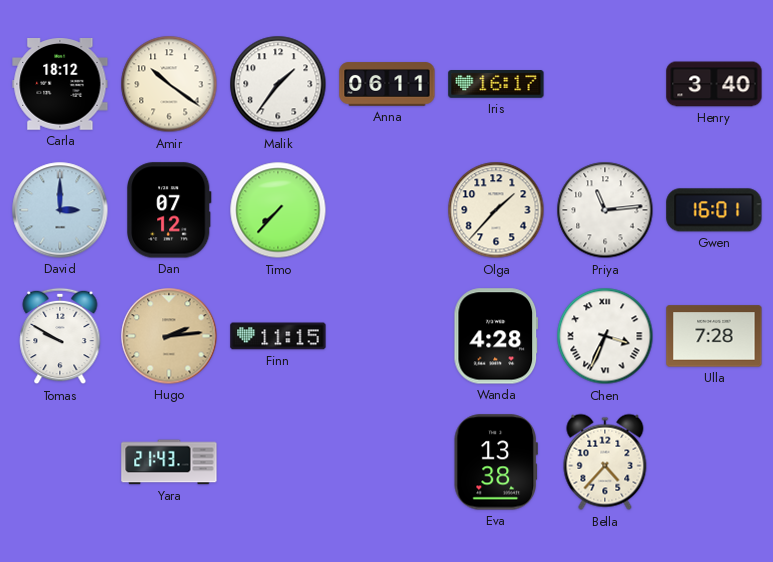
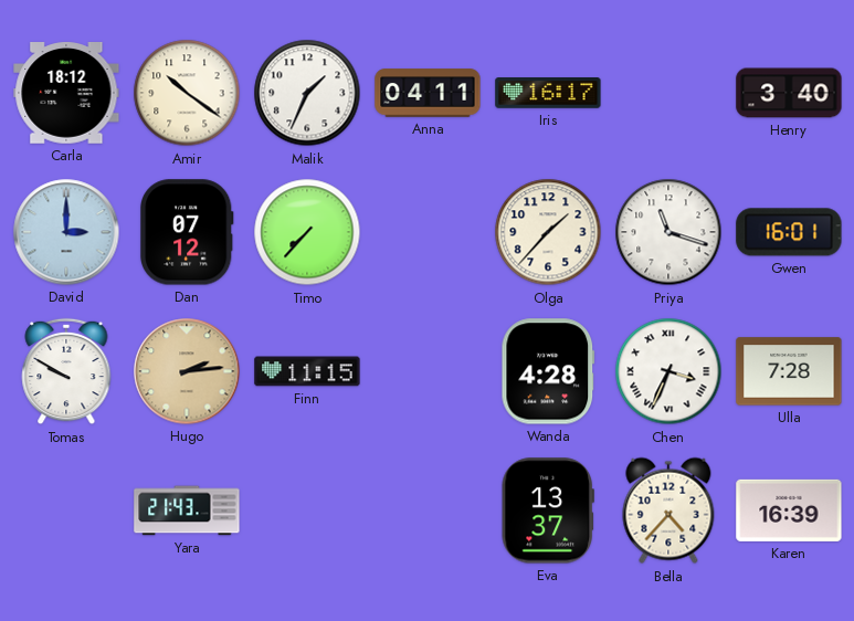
Malik: 1:36 -> 1:34 (307, 93)
Anna: 06:11 -> 04:11 (428, 93)
Priya: 11:14 -> 11:18 (668, 232)
Eva: 13:38 -> 13:37 (548, 511)
Karen: none -> 16:39 (789, 511)
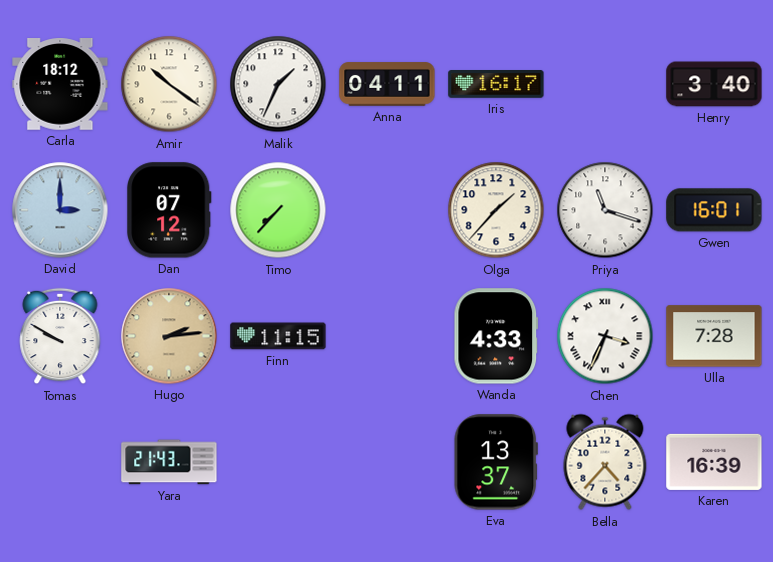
Wanda: 4:28 -> 4:33 (496, 336)
